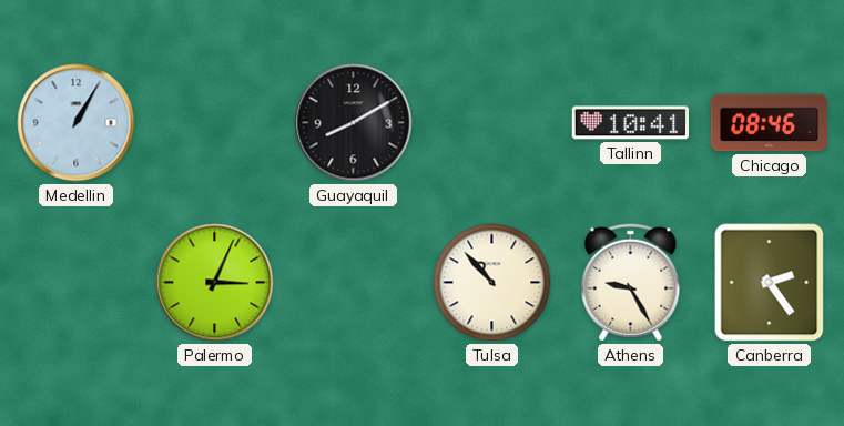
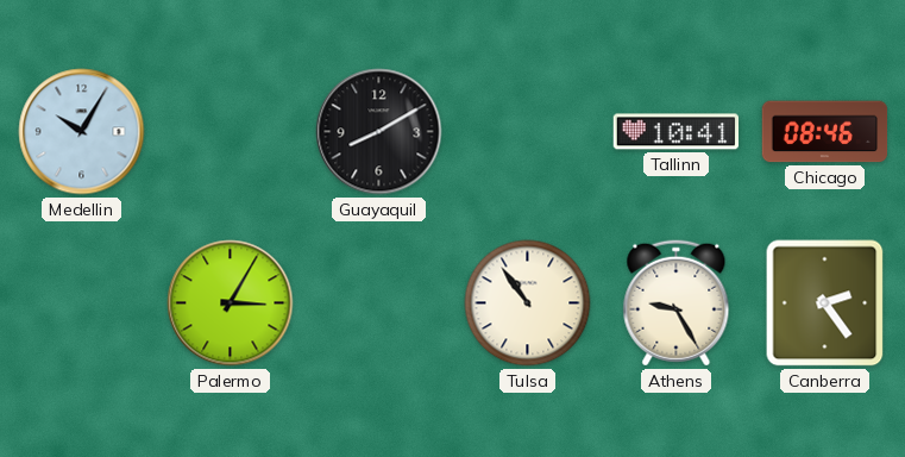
Medellin: 1:05 -> 10:05 (82, 132)
Palermo: 3:04 -> 3:05 (231, 303)
Tulsa: 10:53 -> 10:54 (528, 303)
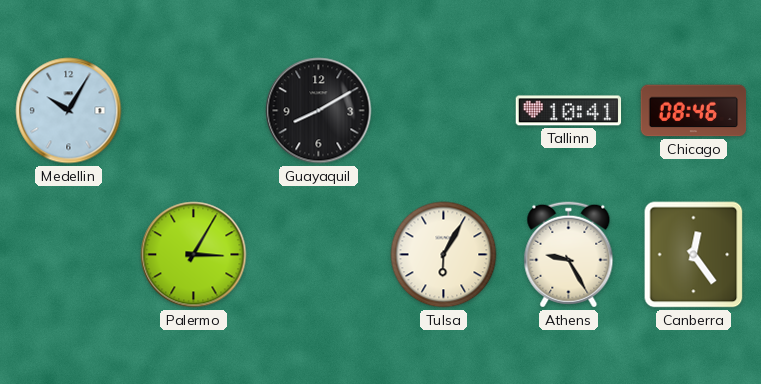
Tulsa: 10:54 -> 6:05 (444, 255)
Canberra: 2:24 -> 12:24 (694, 255)
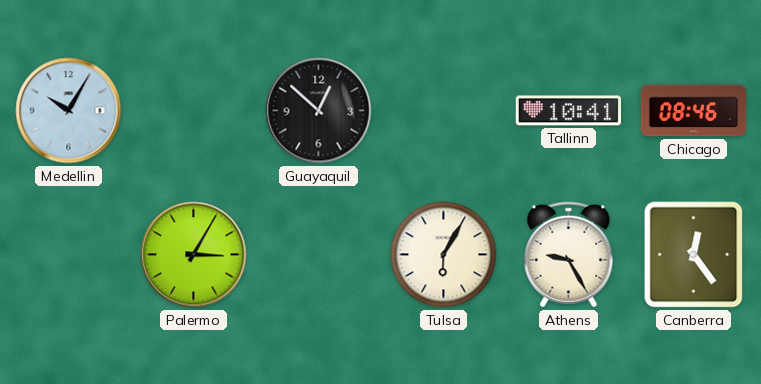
Guayaquil: 8:10 -> 12:52 (319, 111)
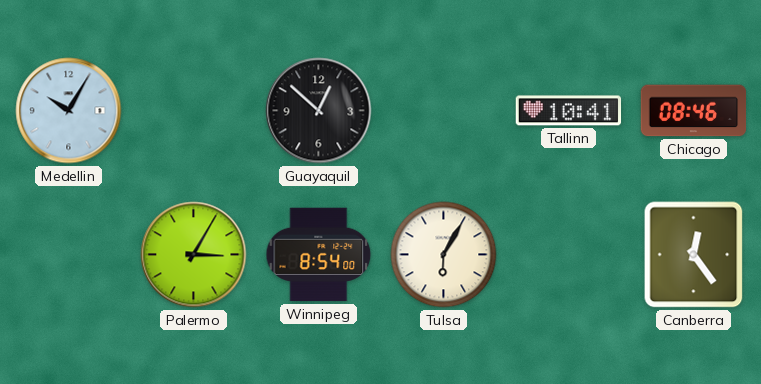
Winnipeg: none -> 8:54 (319, 255)
Athens: 9:25 -> none (569, 255)
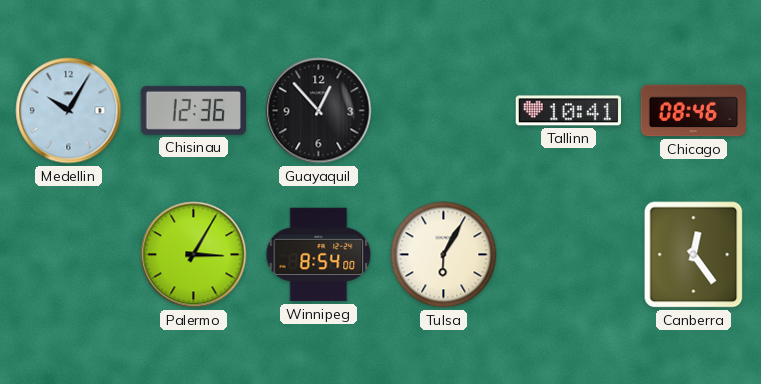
Chisinau: none -> 12:36 (193, 110)
Guayaquil: 12:52 -> 12:53 (319, 111)
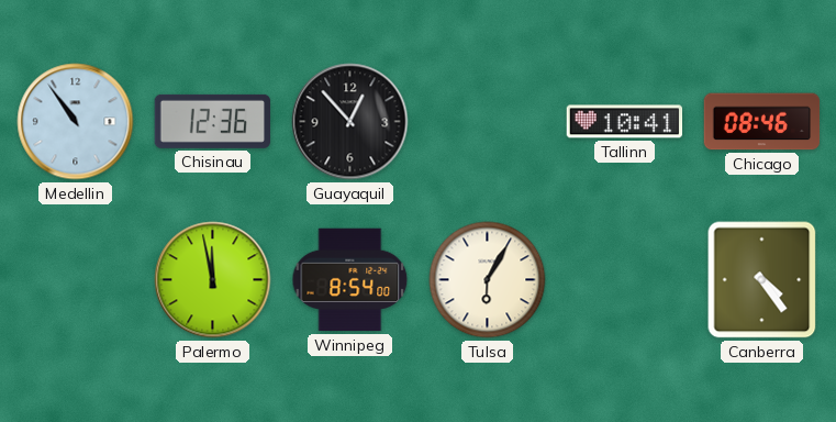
Medellin: 10:05 -> 10:54 (76, 122)
Palermo: 3:05 -> 11:58 (213, 280)
Canberra: 12:24 -> 4:24 (762, 280)
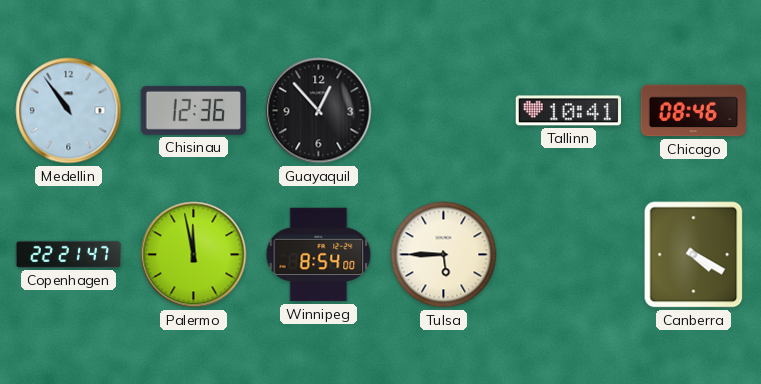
Copenhagen: none -> 22:21 (69, 254)
Tulsa: 6:05 -> 5:45 (444, 255)
Canberra: 4:24 -> 4:20 (694, 255)
